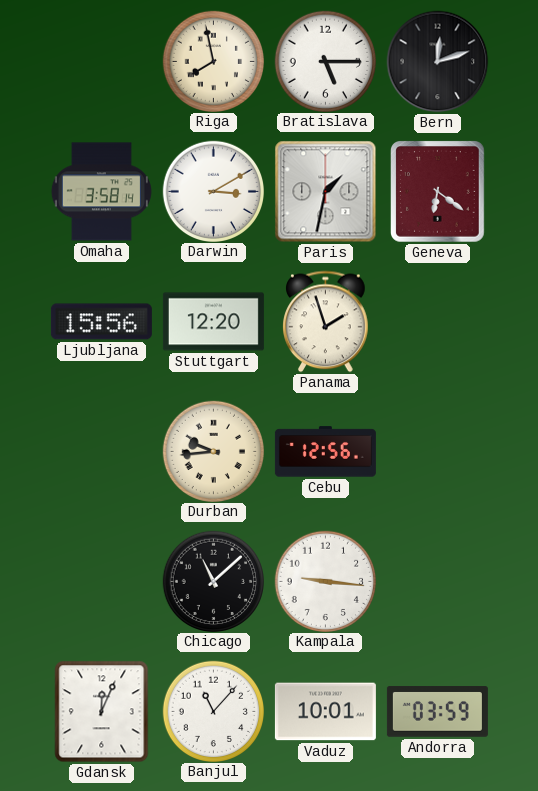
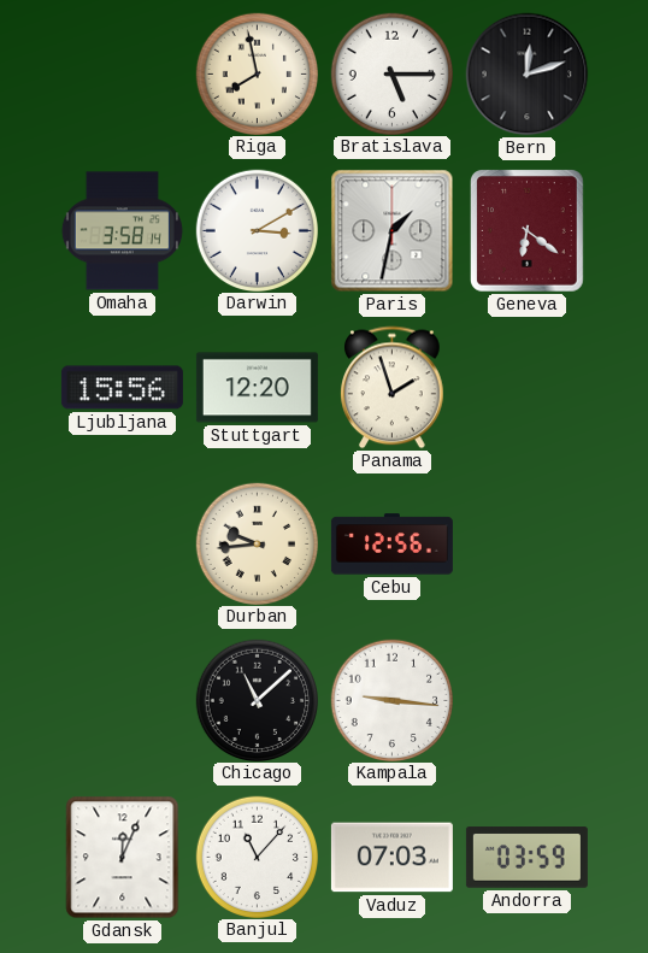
Vaduz: 10:01 -> 07:03 (391, 858)
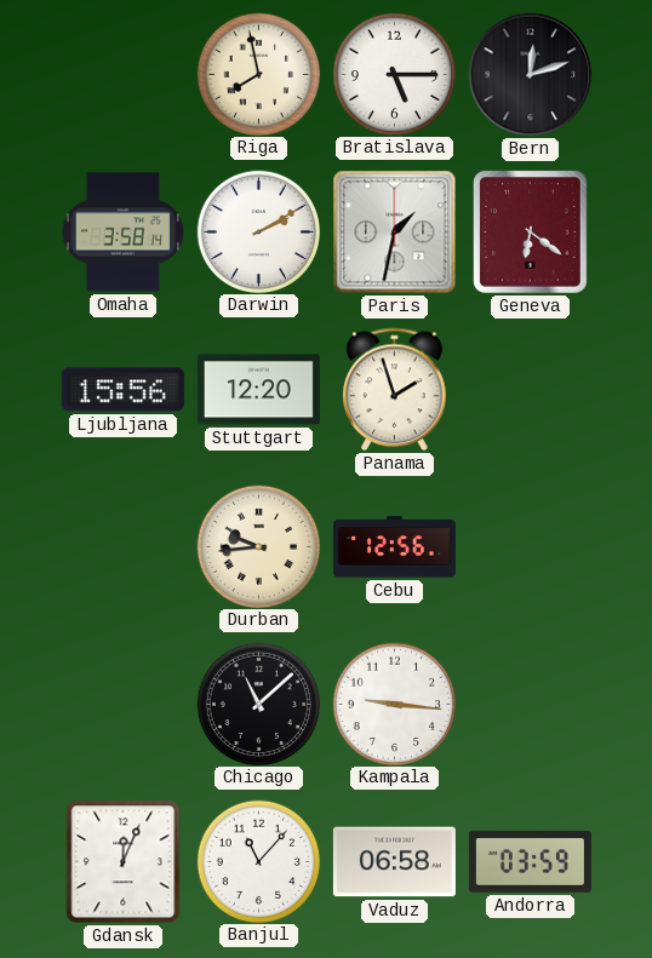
Darwin: 3:10 -> 2:10 (258, 231)
Vaduz: 07:03 -> 06:58 (394, 862)
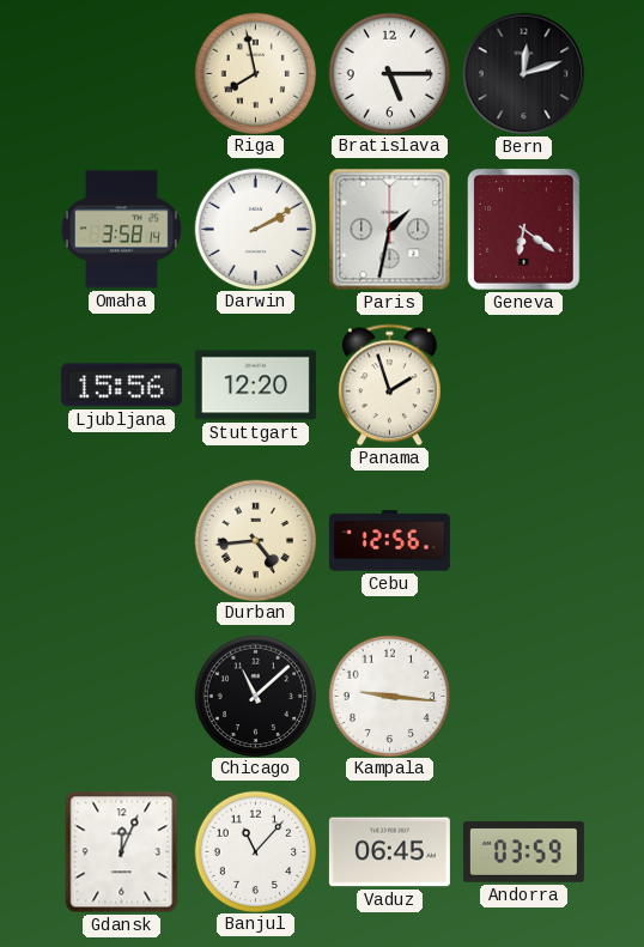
Durban: 9:44 -> 4:44 (255, 540)
Vaduz: 06:58 -> 06:45 (389, 852)
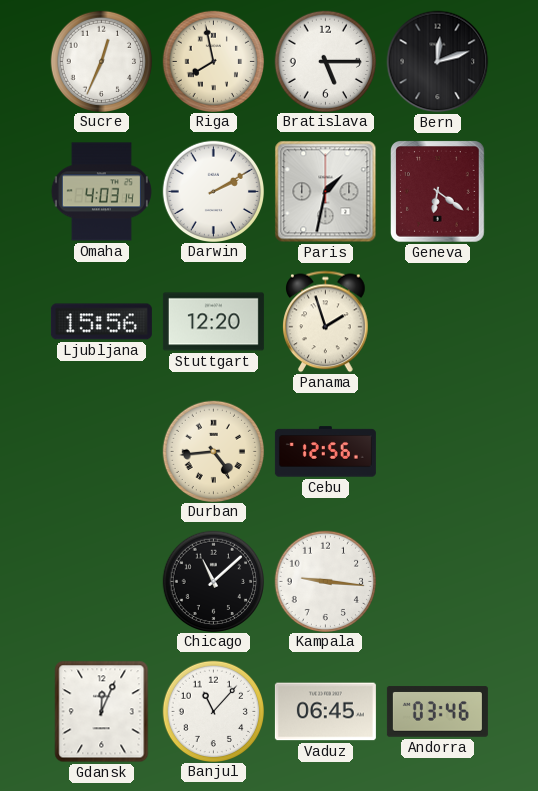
Sucre: none -> 12:34 (101, 61)
Omaha: 3:58 -> 4:03 (101, 192)
Andorra: 03:59 -> 03:46 (437, 712)
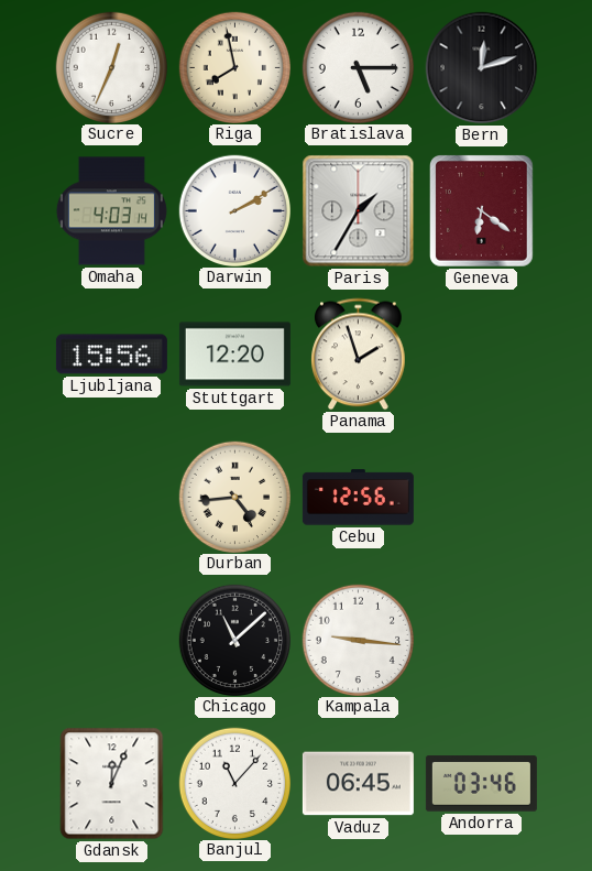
Paris: 1:32 -> 1:35 (359, 211)
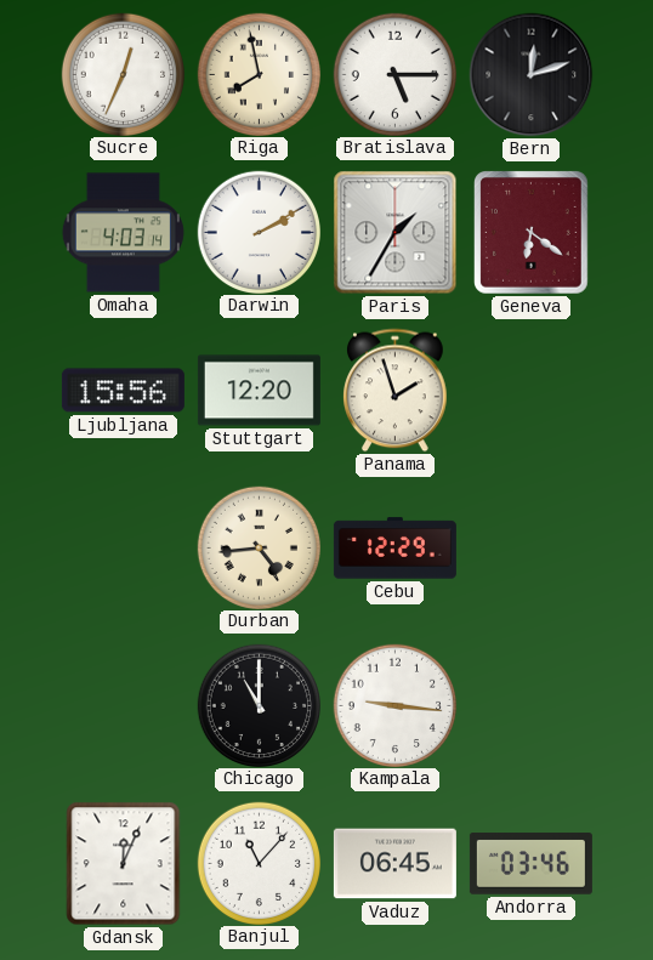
Cebu: 12:56 -> 12:29 (394, 549)
Chicago: 11:08 -> 11:00 (259, 705)
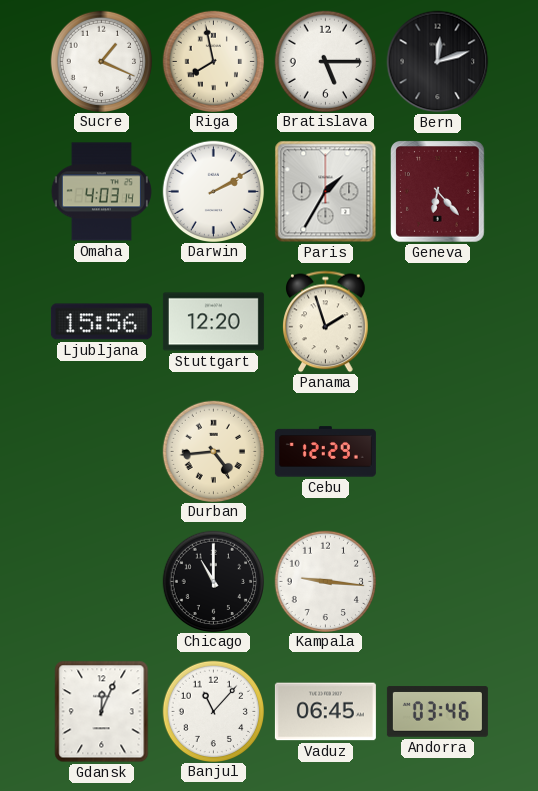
Sucre: 12:34 -> 1:19 (101, 61)
Geneva: 6:21 -> 6:23 (438, 192)
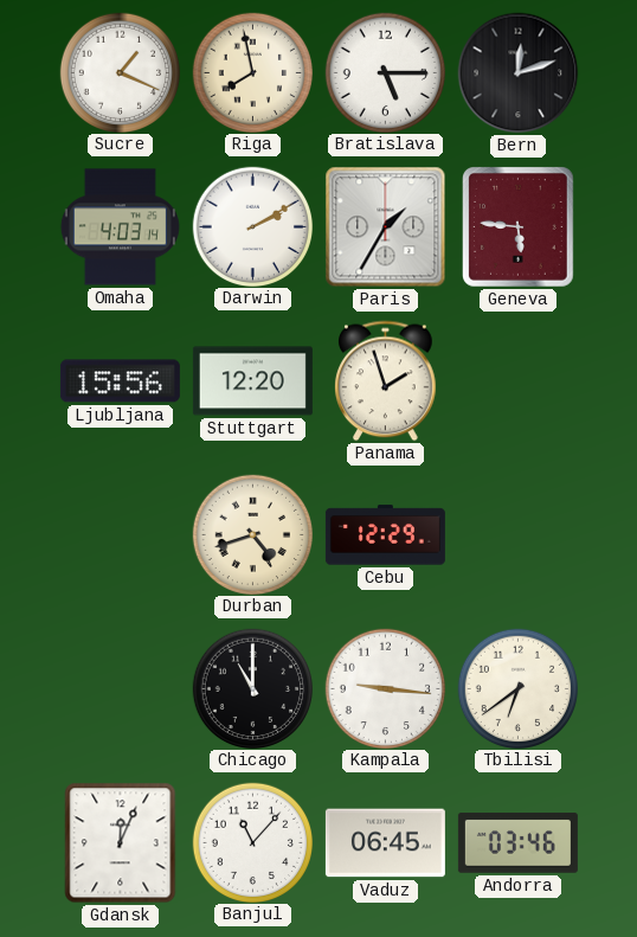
Geneva: 6:23 -> 5:46 (519, 227)
Durban: 4:44 -> 4:42 (252, 534)
Tbilisi: none -> 6:39 (517, 688)
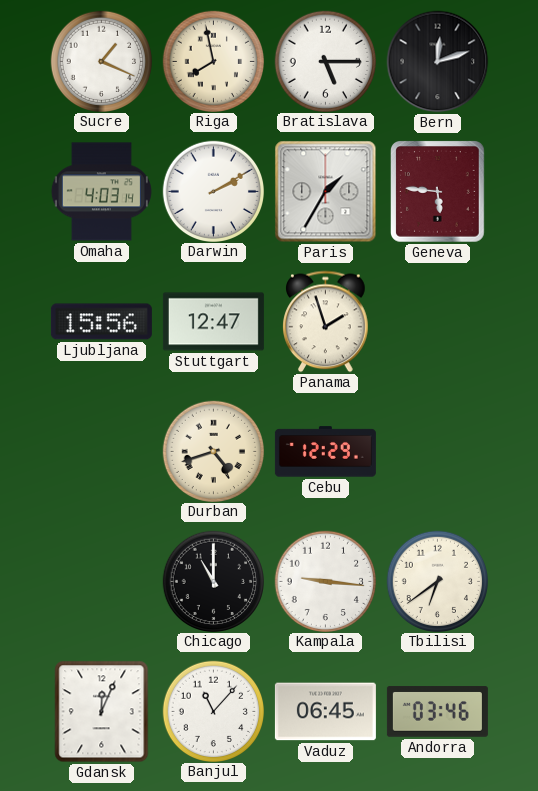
Stuttgart: 12:20 -> 12:47 (213, 322)
